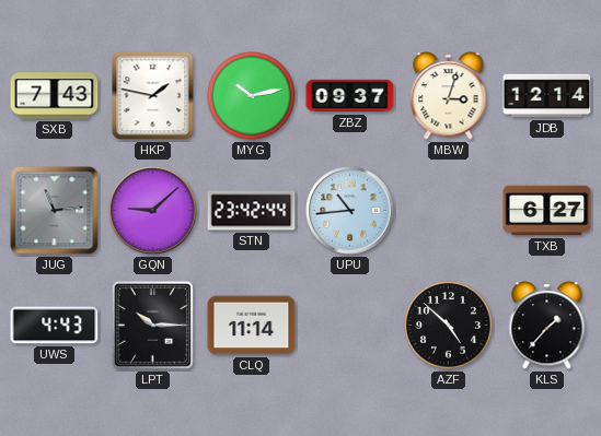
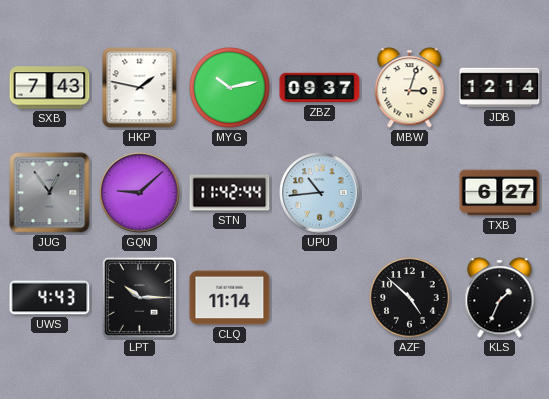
JUG: 11:14 -> 12:54 (50, 193)
STN: 23:42 -> 11:42 (230, 193)
KLS: 1:37 -> 1:34 (500, 298)
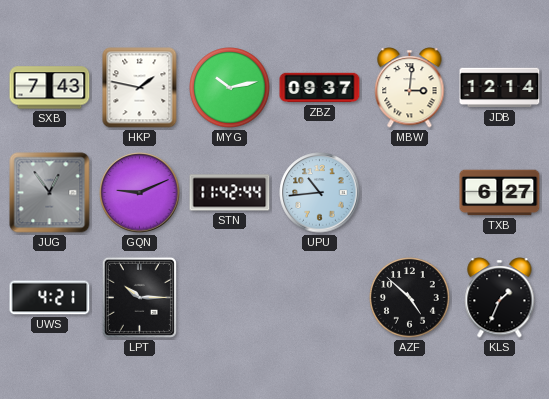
MBW: 3:03 -> 3:01 (410, 88)
GQN: 9:08 -> 9:11 (140, 193)
UWS: 4:43 -> 4:21 (50, 298)
CLQ: 11:14 -> none (230, 298)
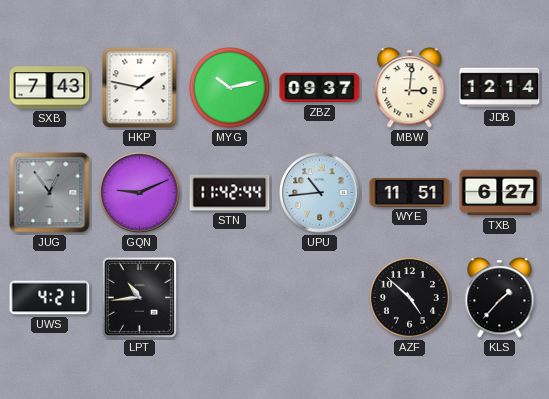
WYE: none -> 11:51 (410, 192)
LPT: 10:15 -> 10:44 (139, 297)
KLS: 1:34 -> 1:37 (500, 298)
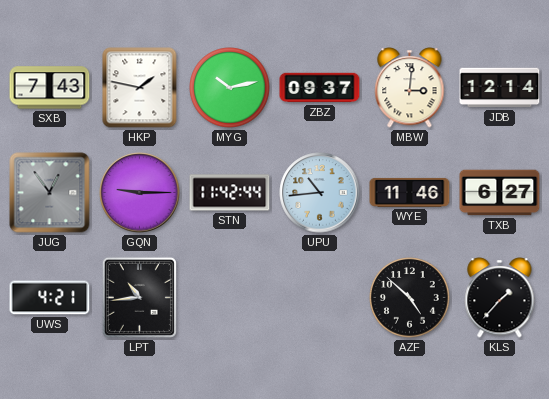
GQN: 9:11 -> 9:15 (140, 193)
WYE: 11:51 -> 11:46 (410, 192)
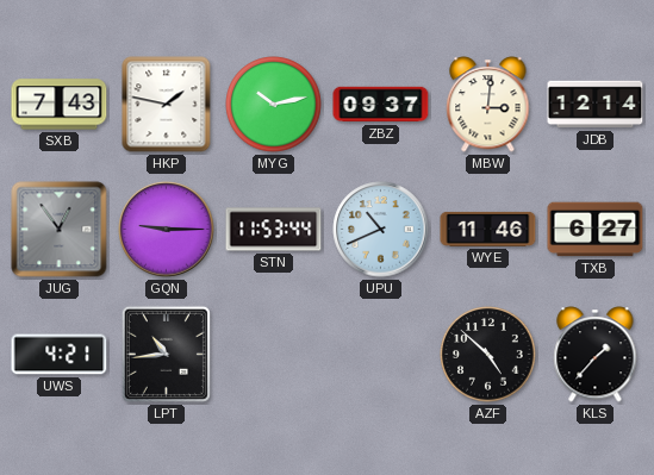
STN: 11:42 -> 11:53 (274, 230)
UPU: 10:44 -> 10:41 (381, 230)
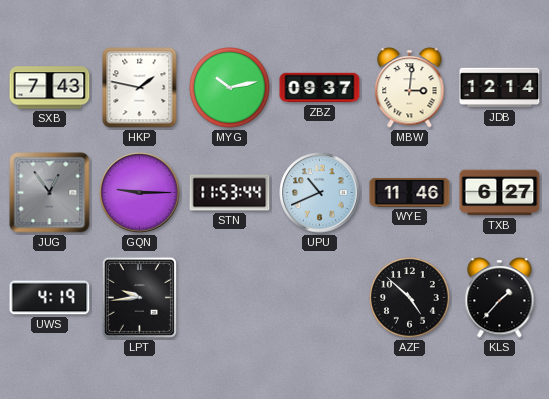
UWS: 4:21 -> 4:19 (50, 298)
LPT: 10:44 -> 9:44 (139, 297)
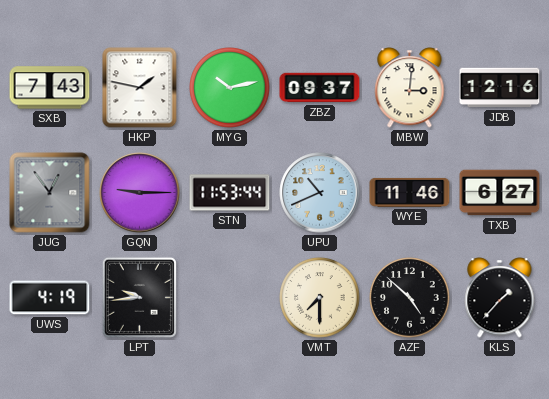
JDB: 12:14 -> 12:16 (500, 88)
VMT: none -> 7:30 (320, 298)
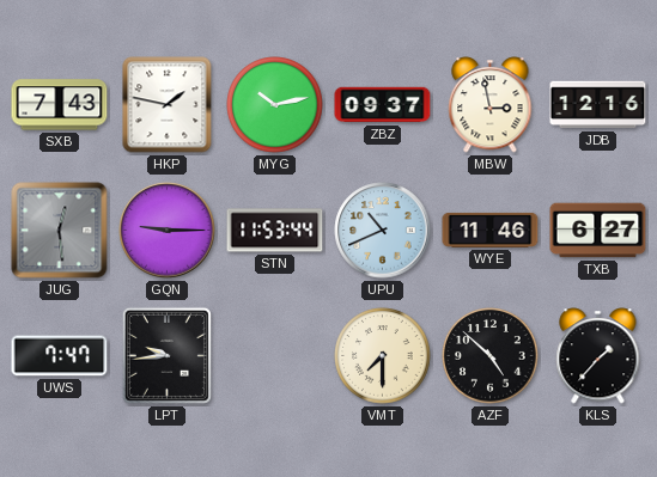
MBW: 3:01 -> 2:58 (491, 105)
JUG: 12:54 -> 12:29 (60, 231)
UWS: 4:19 -> 7:47 (60, 356)
